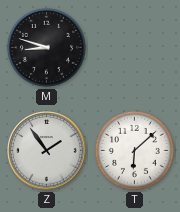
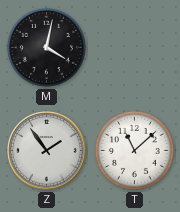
M: 8:48 -> 4:02 (46, 47)
T: 6:08 -> 11:08 (134, 150)
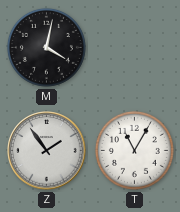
T: 11:08 -> 11:05 (134, 150)
